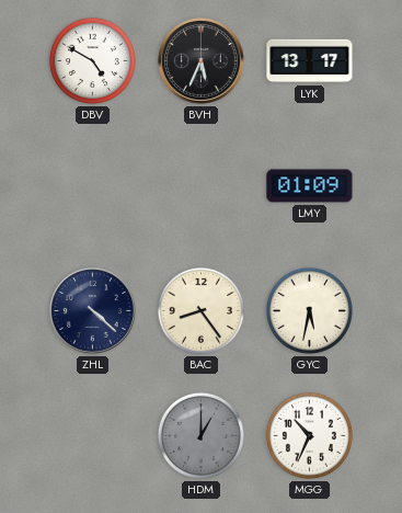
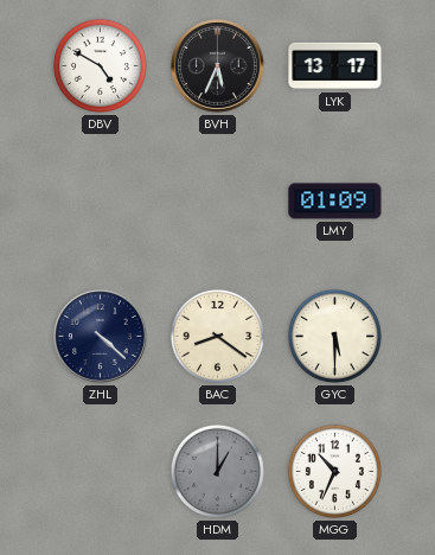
BAC: 8:24 -> 8:21 (217, 336)
GYC: 5:32 -> 5:30 (334, 336)
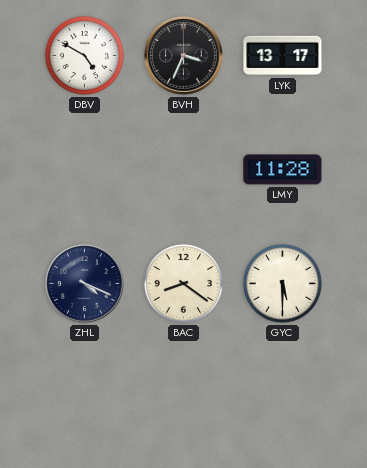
BVH: 5:34 -> 3:34 (184, 56)
LMY: 01:09 -> 11:28 (283, 170)
ZHL: 4:22 -> 4:19 (85, 284)
HDM: 1:00 -> none (217, 471)
MGG: 10:34 -> none (334, 471)
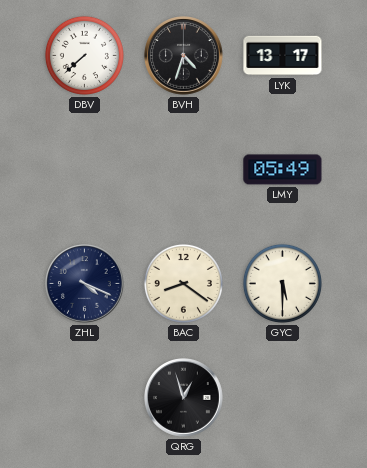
DBV: 4:50 -> 7:38 (84, 55)
BVH: 3:34 -> 4:33 (184, 56)
LMY: 11:28 -> 05:49 (283, 170)
QRG: none -> 12:57 (184, 398)
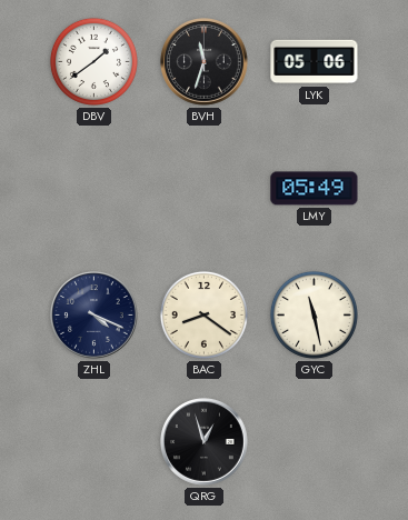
DBV: 7:38 -> 1:39 (93, 61)
BVH: 4:33 -> 11:33 (205, 62)
LYK: 13:17 -> 05:06 (315, 62)
GYC: 5:30 -> 11:28 (314, 314)
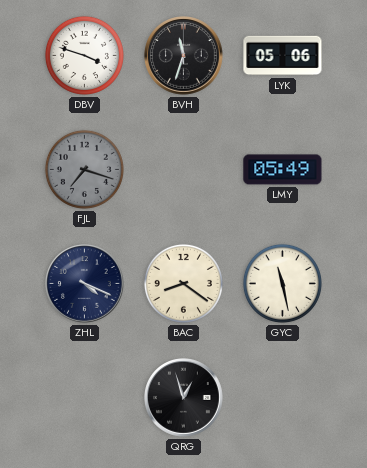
DBV: 1:39 -> 3:48 (84, 55)
FJL: none -> 7:18 (84, 169)
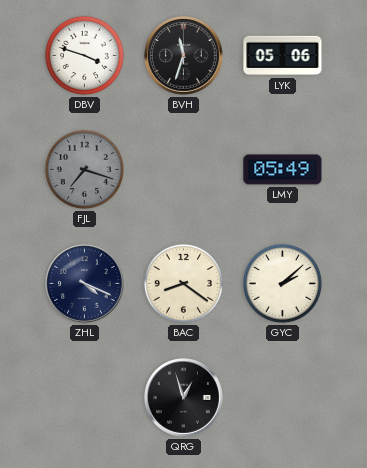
GYC: 11:28 -> 2:08 (282, 283)
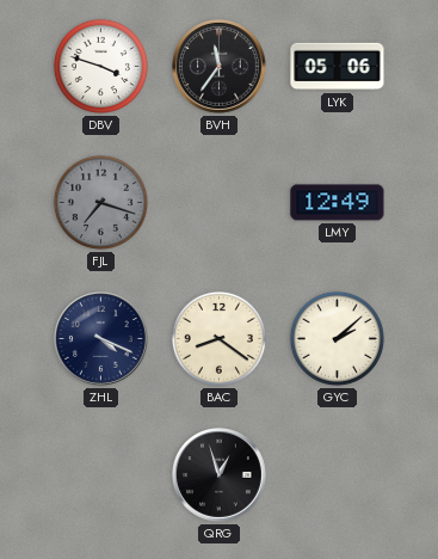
BVH: 11:33 -> 11:36 (220, 67)
LMY: 05:49 -> 12:49 (338, 203)
